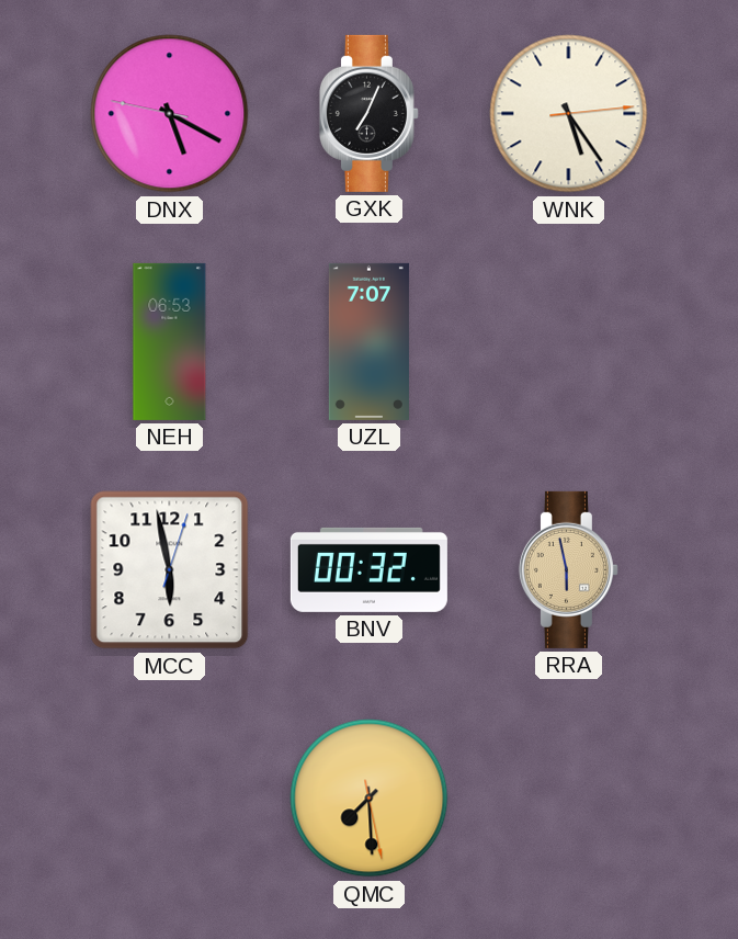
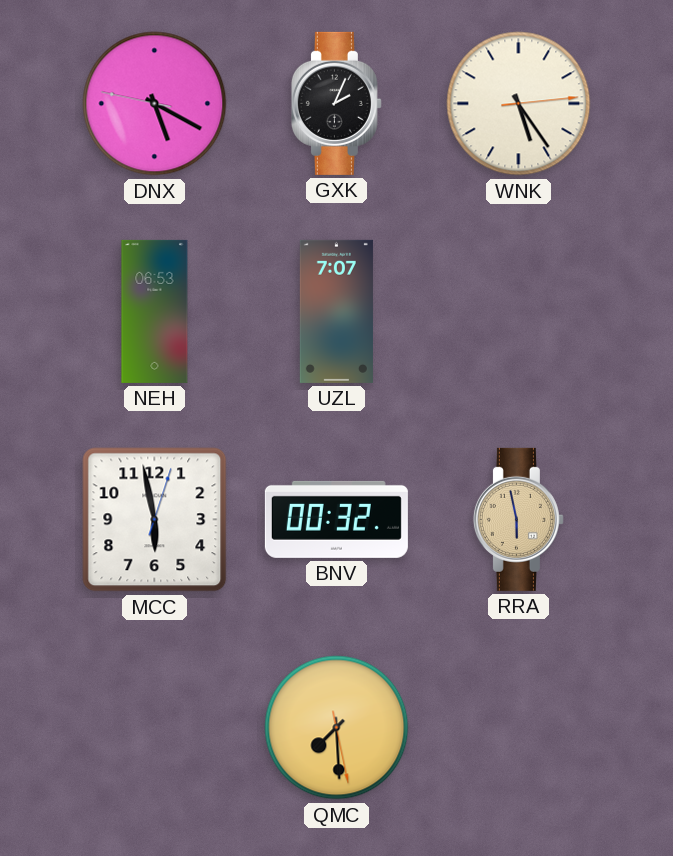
GXK: 7:04 -> 2:04 (336, 103)
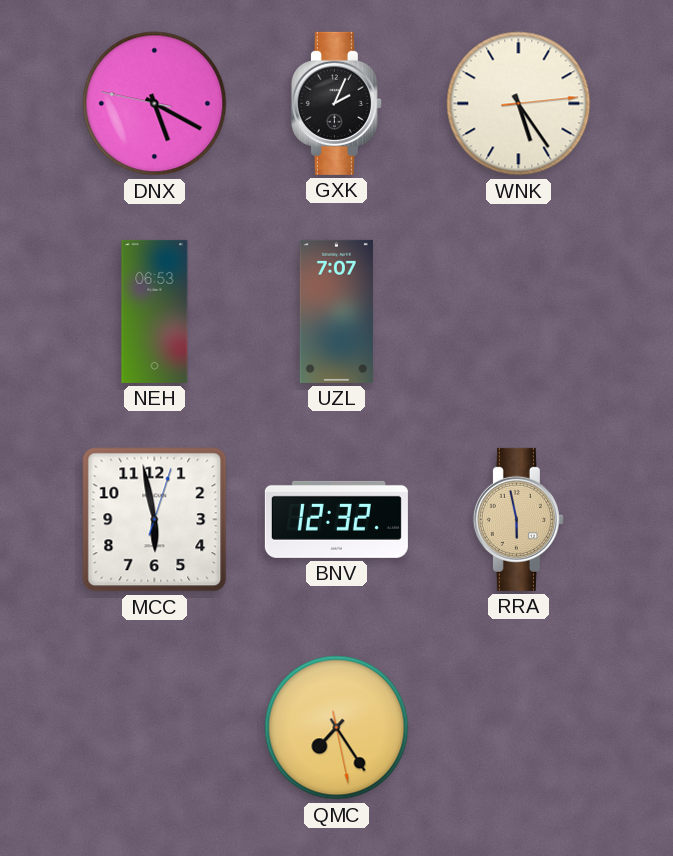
BNV: 00:32 -> 12:32 (336, 519)
QMC: 7:29 -> 7:24 (337, 728)
